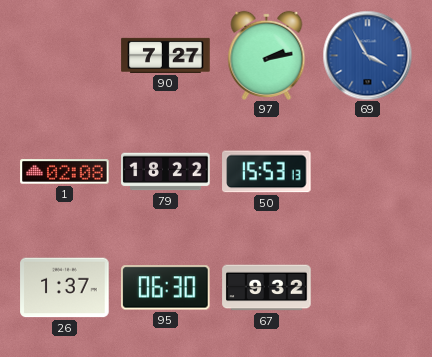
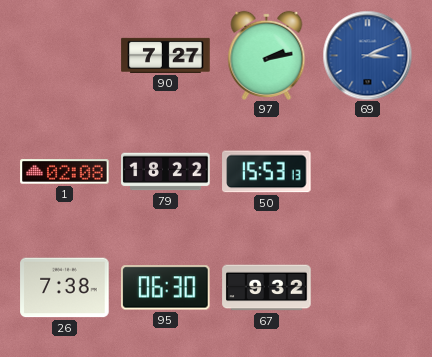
69: 3:55 -> 3:11 (367, 55)
26: 1:37 -> 7:38 (65, 288)
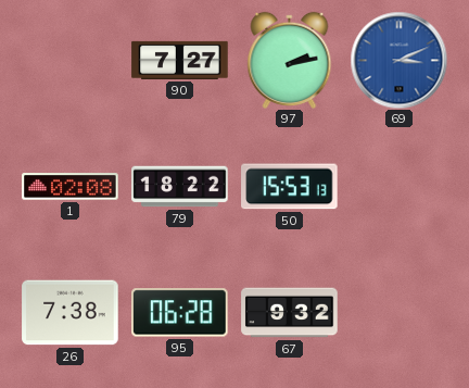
95: 06:30 -> 06:28 (180, 313)
